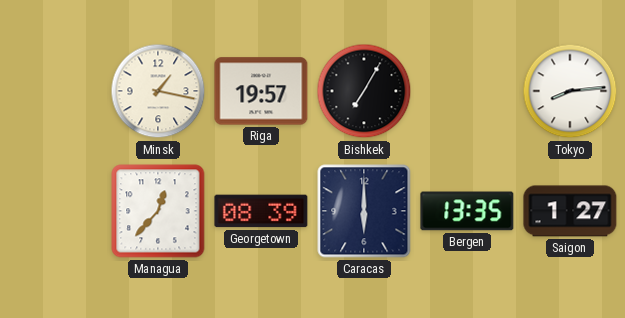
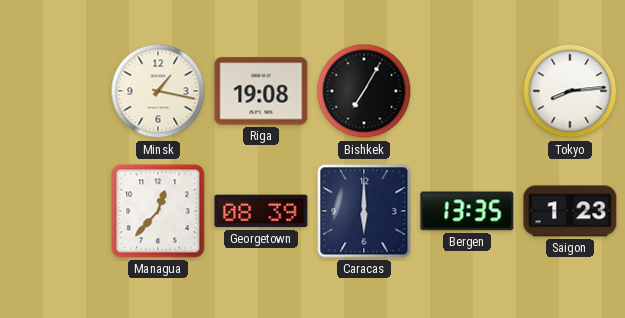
Riga: 19:57 -> 19:08 (261, 91)
Saigon: 1:27 -> 1:23 (570, 211)
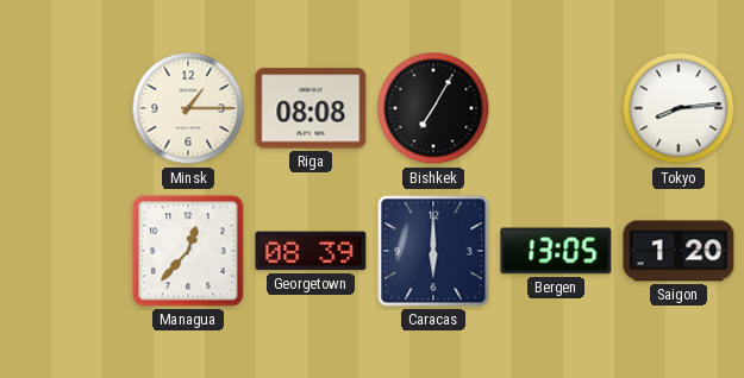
Minsk: 1:17 -> 1:15 (188, 108)
Riga: 19:08 -> 08:08 (311, 108)
Bergen: 13:35 -> 13:05 (556, 251)
Saigon: 1:23 -> 1:20 (679, 251)
